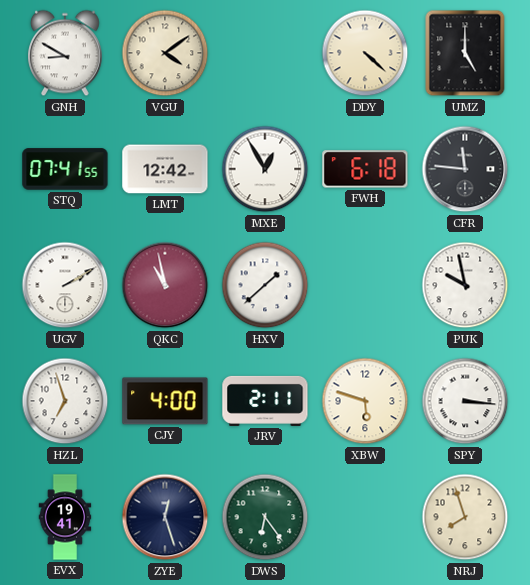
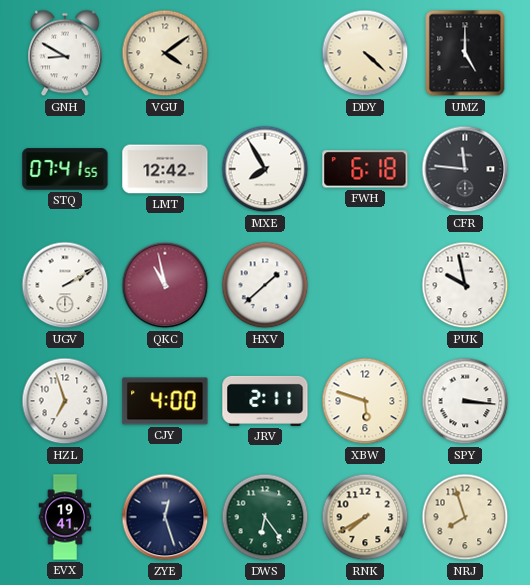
MXE: 12:55 -> 7:55 (265, 169)
RNK: none -> 7:40 (365, 517)
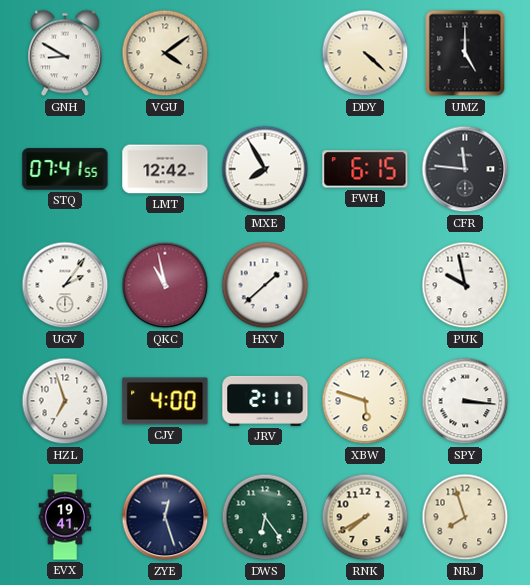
FWH: 6:18 -> 6:15 (365, 169)
UGV: 2:10 -> 2:06 (65, 285)
